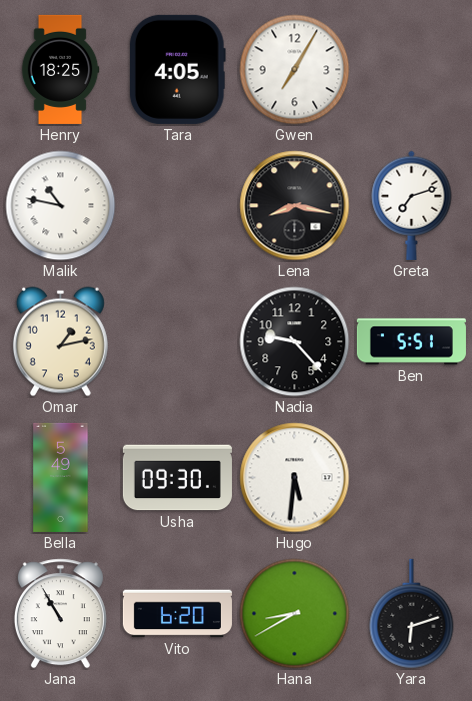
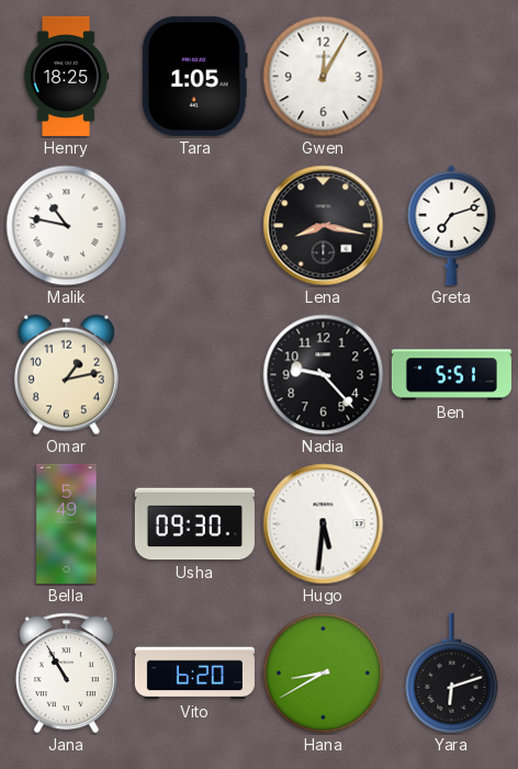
Tara: 4:05 -> 1:05 (194, 76)
Gwen: 7:05 -> 12:05 (324, 77)
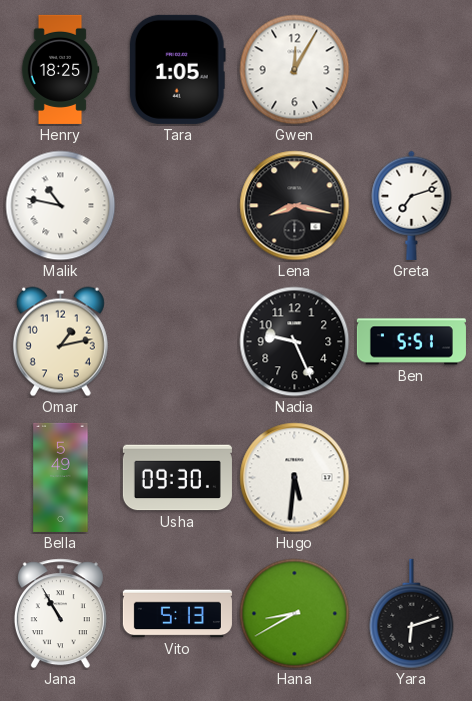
Nadia: 9:23 -> 9:26 (295, 342)
Vito: 6:20 -> 5:13 (177, 614)
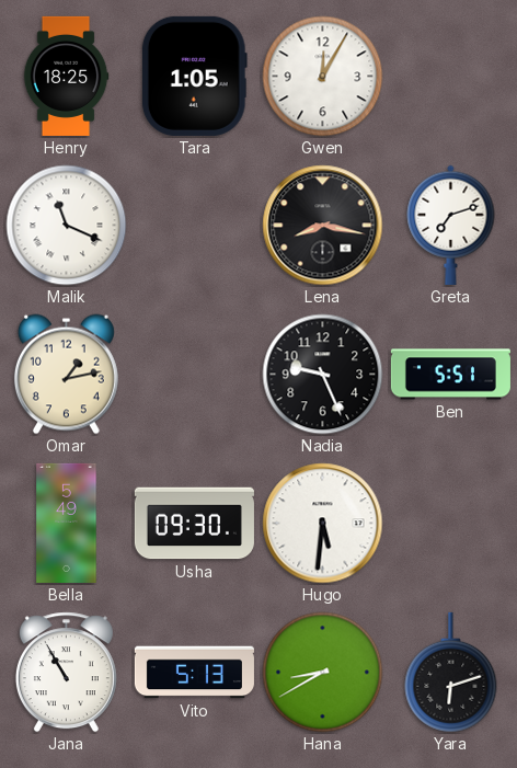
Malik: 10:47 -> 11:19 (67, 226)
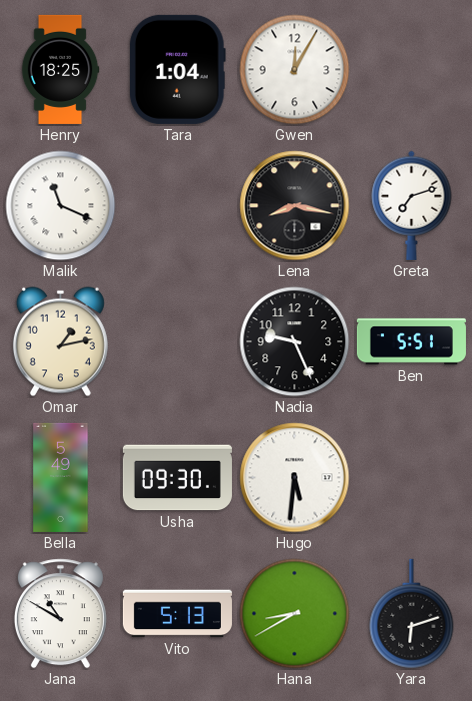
Tara: 1:05 -> 1:04 (177, 69)
Jana: 10:55 -> 10:50 (60, 614)
